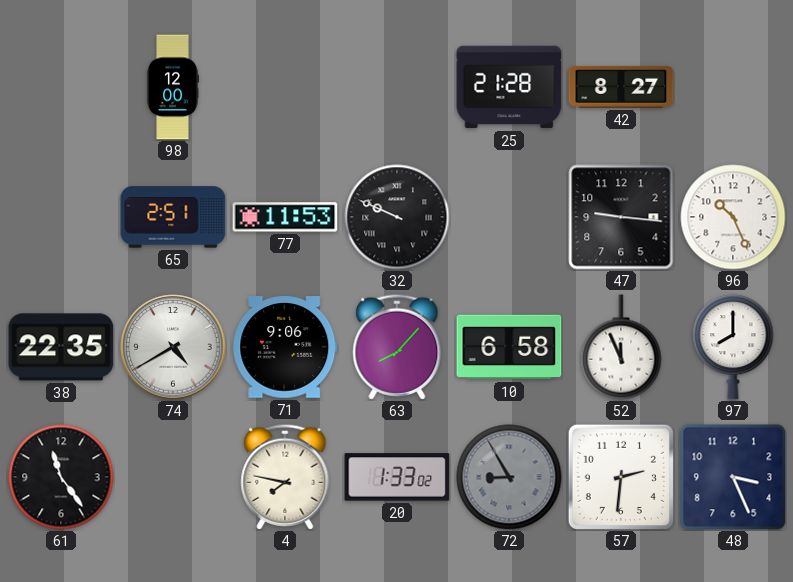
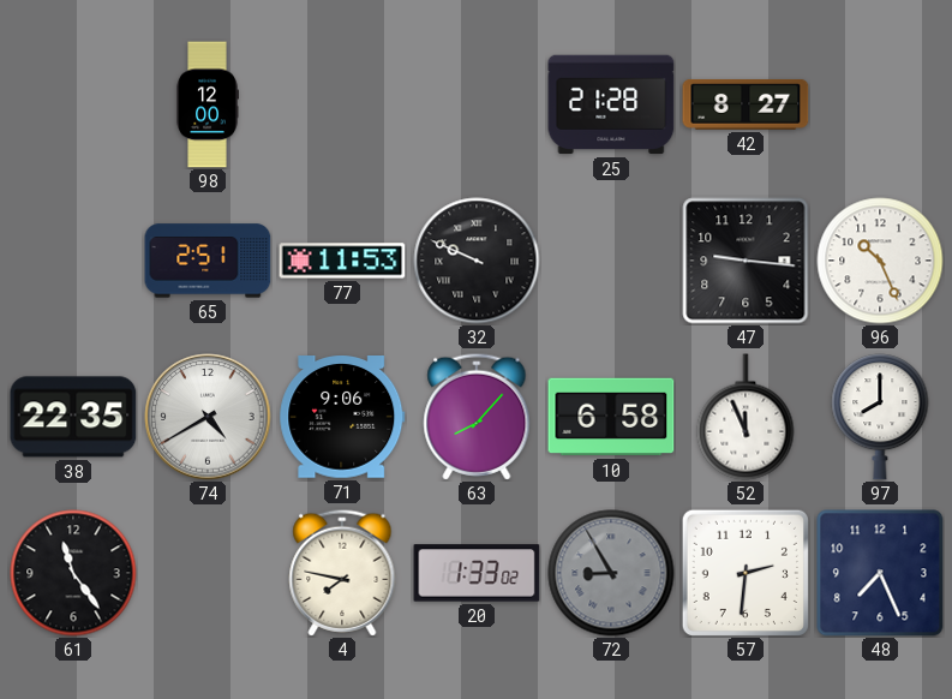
48: 3:26 -> 7:26 (880, 573)
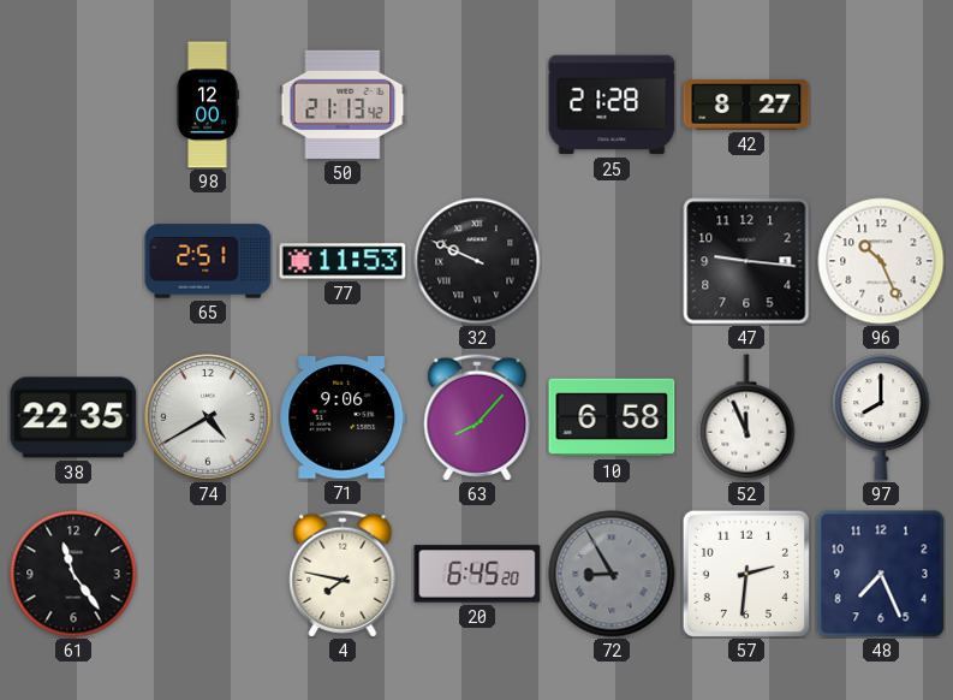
50: none -> 21:13 (343, 105)
20: 1:33 -> 6:45 (477, 574)
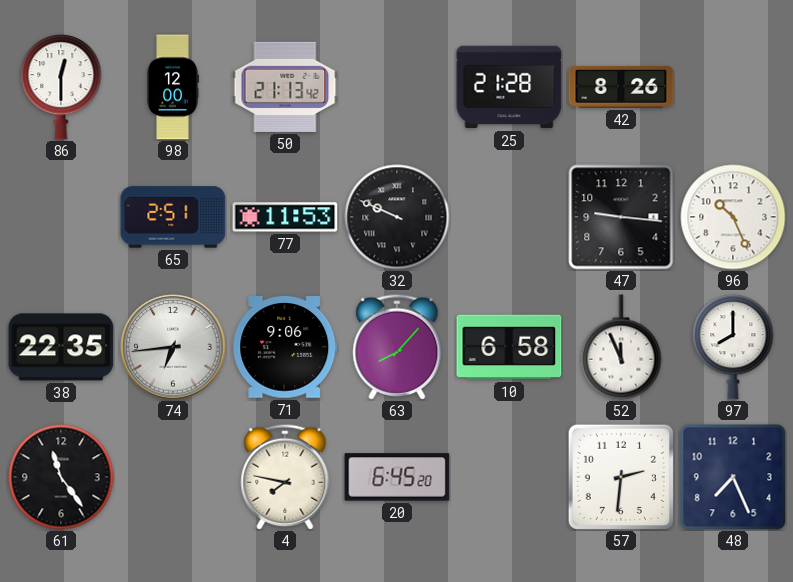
86: none -> 12:30 (61, 87)
42: 8:27 -> 8:26 (621, 87)
74: 4:40 -> 6:44 (173, 347)
72: 8:55 -> none (612, 574)
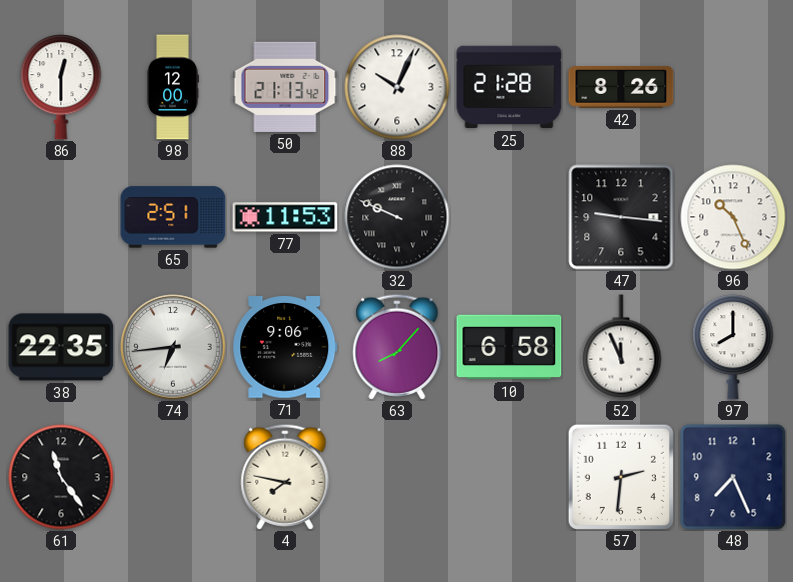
88: none -> 10:04 (397, 87)
20: 6:45 -> none (397, 477)
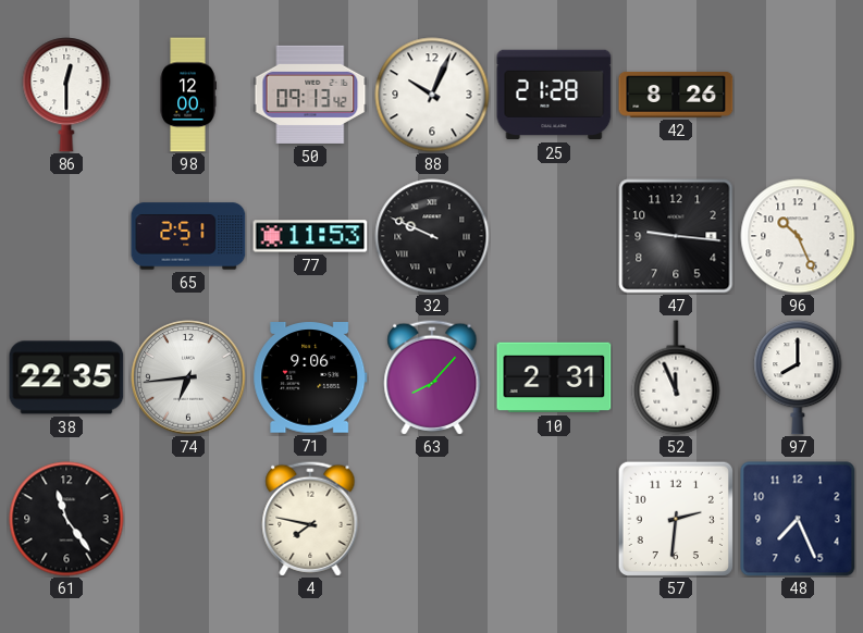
50: 21:13 -> 09:13 (310, 95)
10: 6:58 -> 2:31 (554, 377)
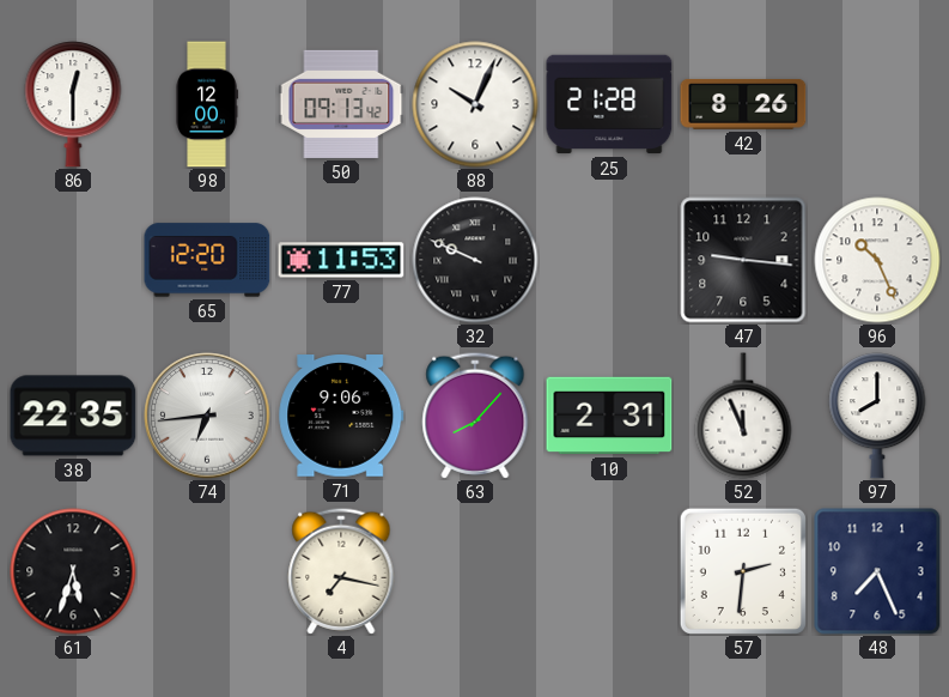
65: 2:51 -> 12:20 (207, 260)
61: 11:24 -> 5:33 (73, 571)
4: 7:47 -> 7:17 (341, 571)
